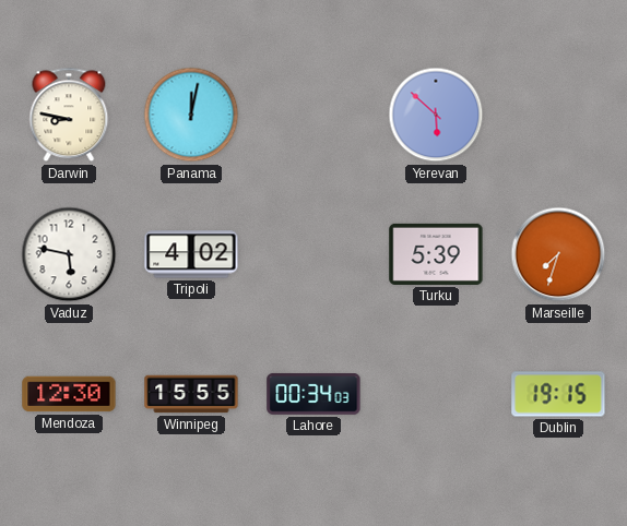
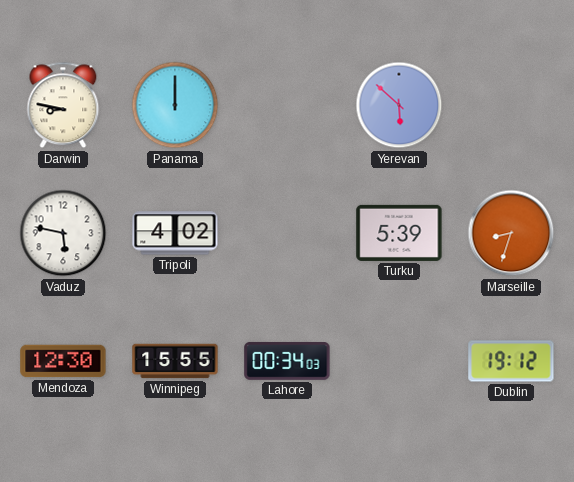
Panama: 12:02 -> 12:00 (175, 105)
Marseille: 7:33 -> 8:33 (511, 233)
Dublin: 19:15 -> 19:12 (511, 361)
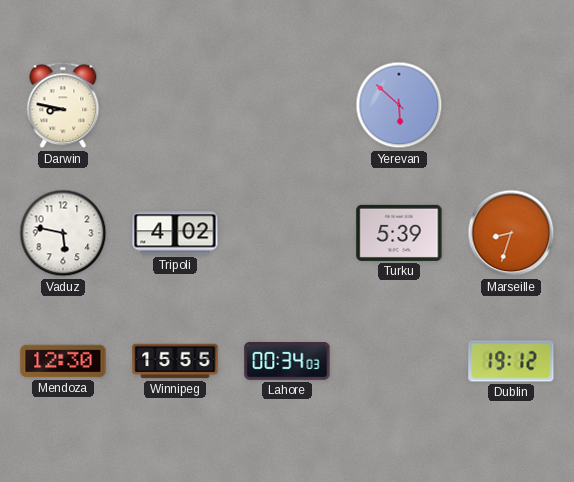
Panama: 12:00 -> none (175, 105)
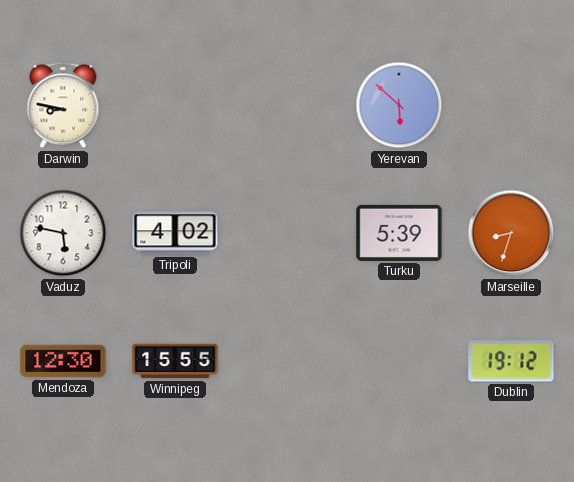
Lahore: 00:34 -> none (287, 361)
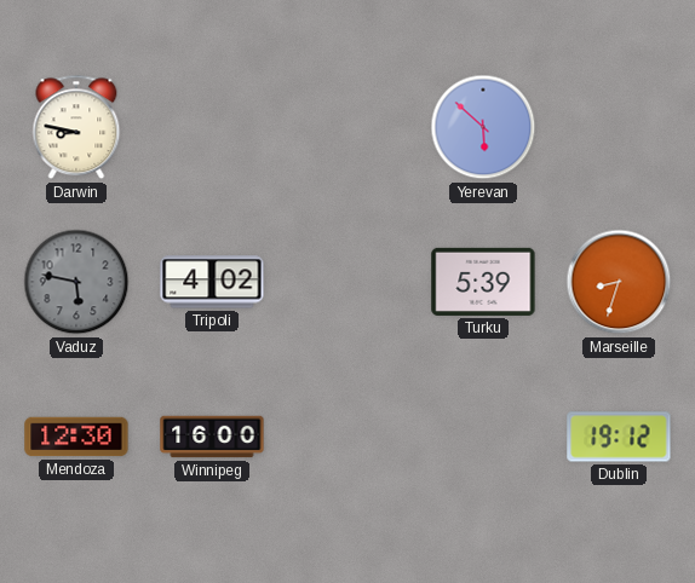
Vaduz dial: white -> grey (76, 282)
Winnipeg: 15:55 -> 16:00 (212, 437)
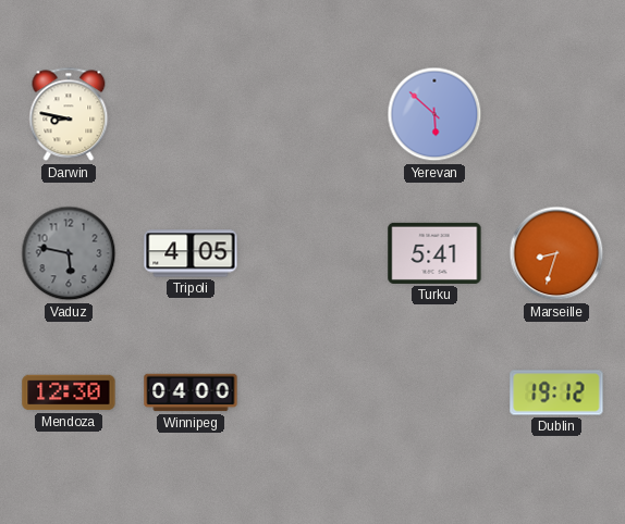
Tripoli: 4:02 -> 4:05 (191, 253)
Turku: 5:39 -> 5:41 (434, 253)
Winnipeg: 16:00 -> 04:00 (191, 392)
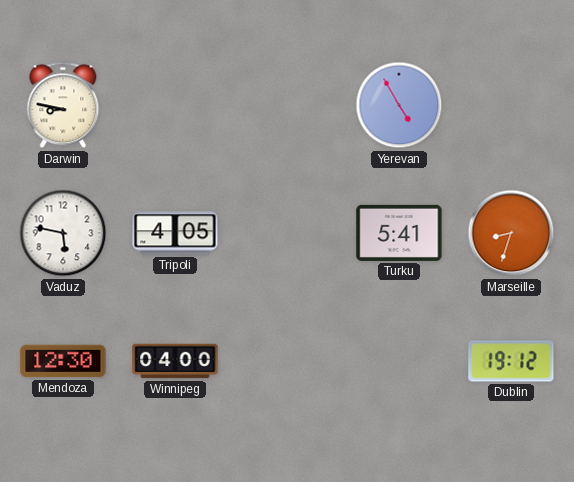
Yerevan: 5:52 -> 4:55 (399, 105)
Vaduz dial: grey -> white (63, 233)
